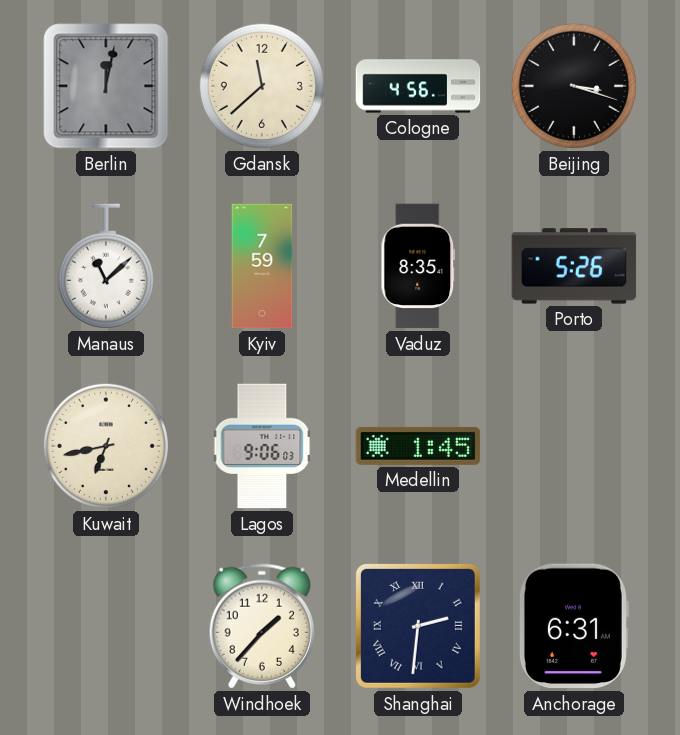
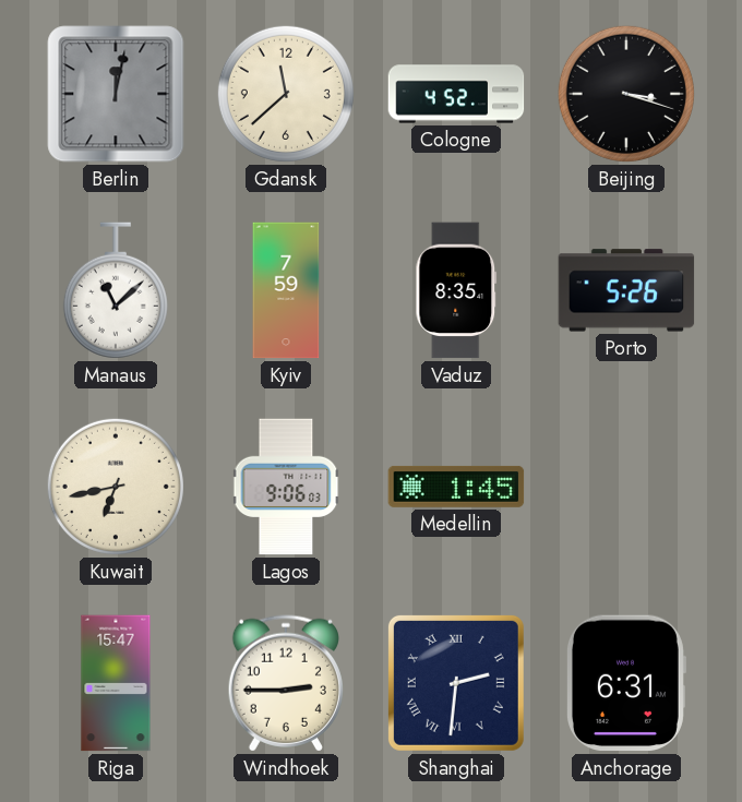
Cologne: 4:56 -> 4:52 (456, 94)
Riga: none -> 15:47 (116, 683)
Windhoek: 1:37 -> 2:45 (285, 683)
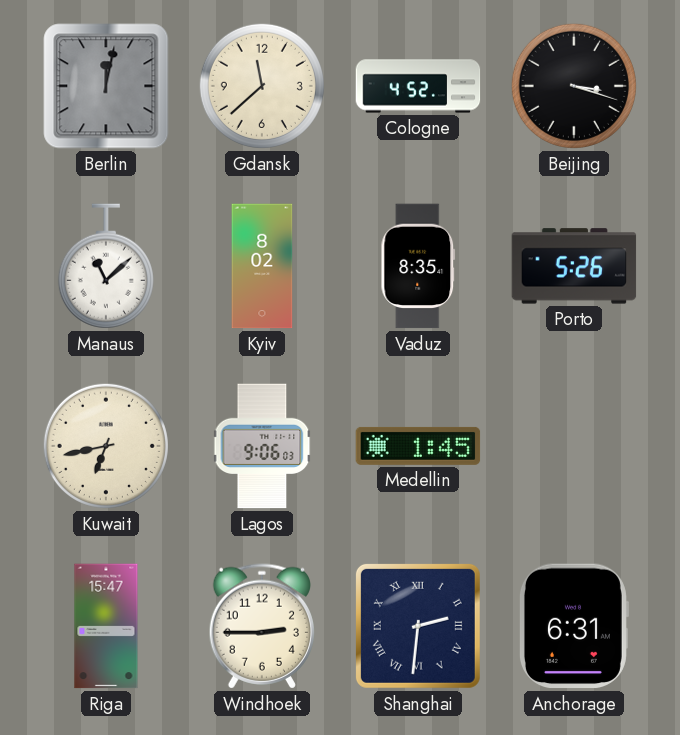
Kyiv: 7:59 -> 8:02 (262, 266)
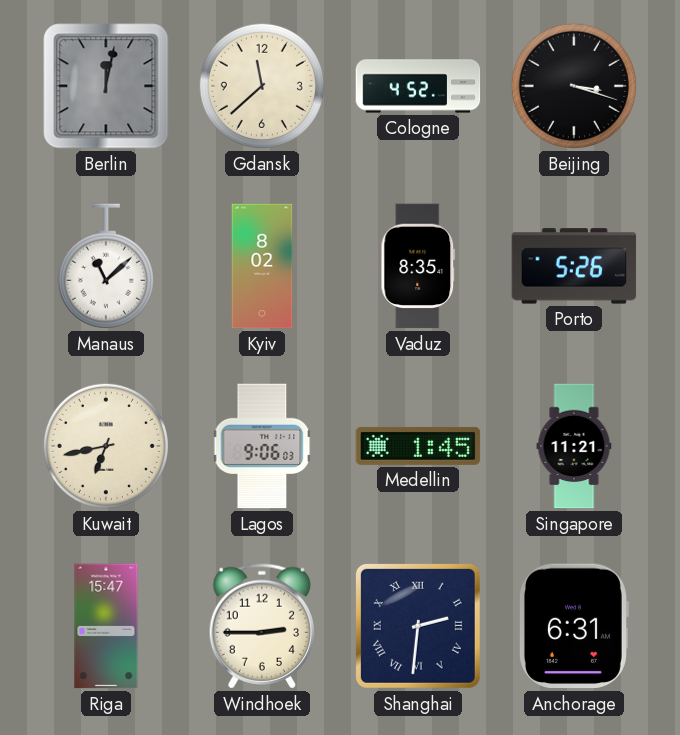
Singapore: none -> 11:21 (574, 446)
